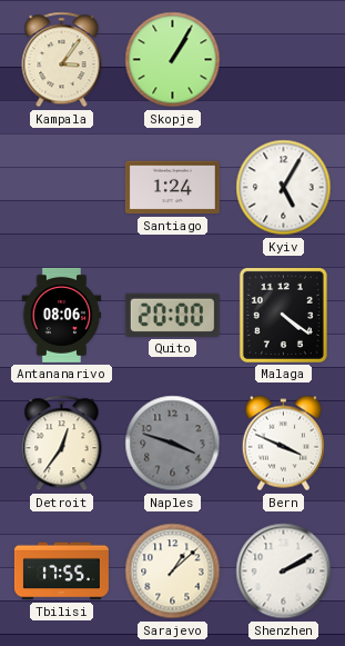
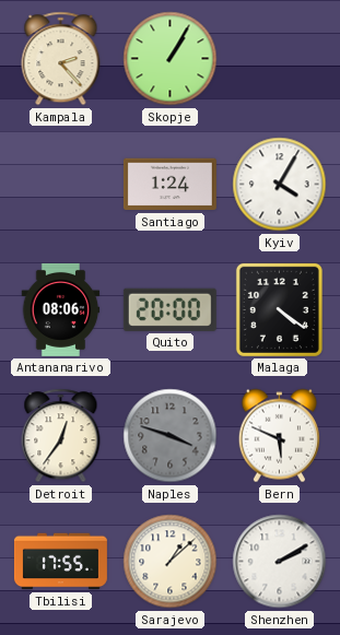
Kampala: 3:06 -> 2:23 (61, 59)
Kyiv: 5:05 -> 4:05 (280, 185)
Bern: 3:49 -> 5:49 (279, 436)
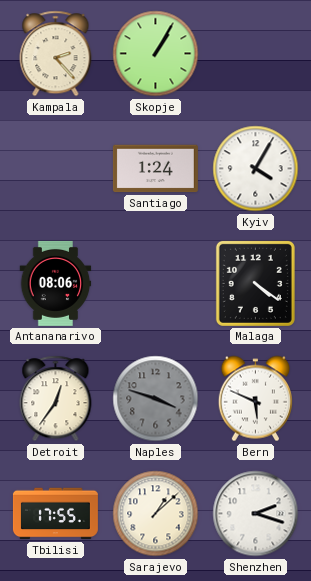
Quito: 20:00 -> none (169, 309)
Shenzhen: 2:10 -> 2:18 (256, 514)
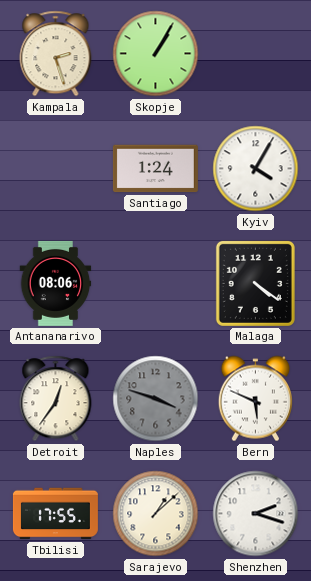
Kampala: 2:23 -> 2:27 (56, 54)
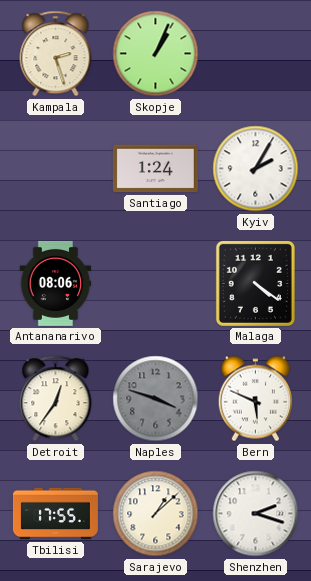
Skopje: 1:05 -> 1:04 (156, 54)
Kyiv: 4:05 -> 2:05 (256, 169)
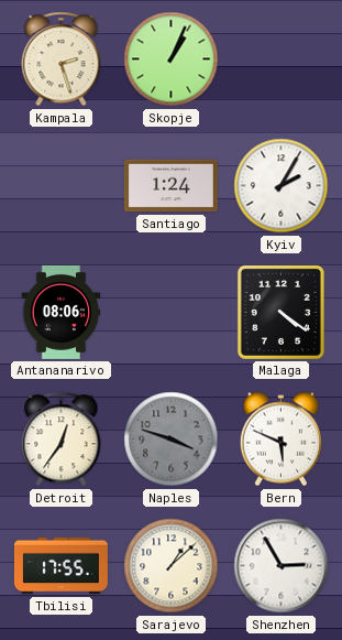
Shenzhen: 2:18 -> 2:55 (282, 566)
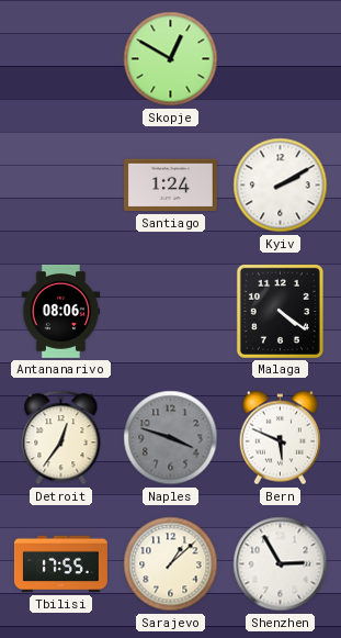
Kampala: 2:27 -> none (62, 59)
Skopje: 1:04 -> 12:50 (171, 59)
Kyiv: 2:05 -> 2:10 (281, 186)
